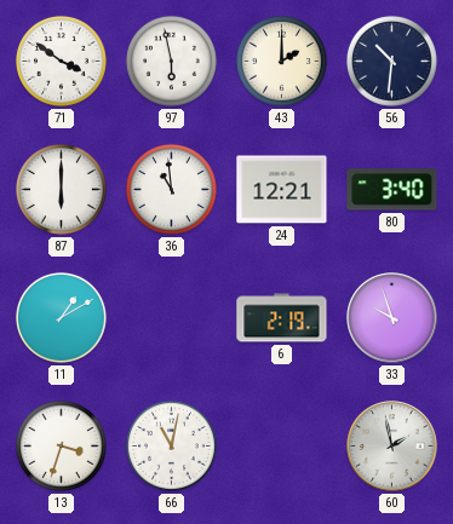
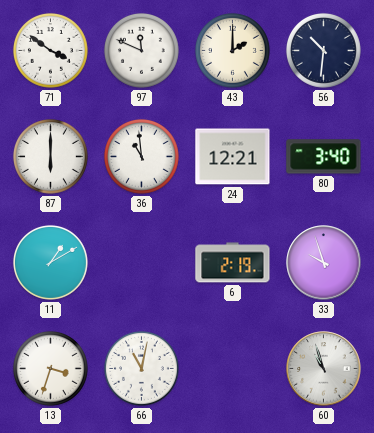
97: 5:58 -> 11:49 (141, 50)
60: 1:58 -> 10:57 (324, 369)
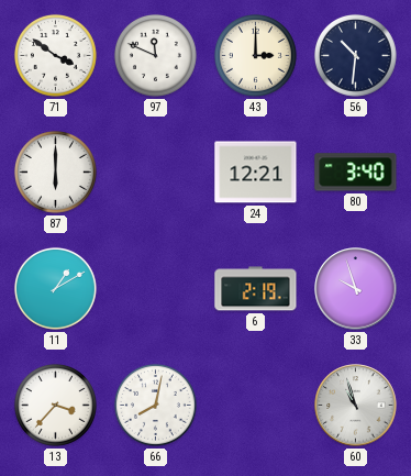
43: 2:00 -> 3:00 (255, 55)
36: 10:59 -> none (141, 156)
13: 3:33 -> 3:37 (55, 405)
66: 11:02 -> 8:02 (155, 405)
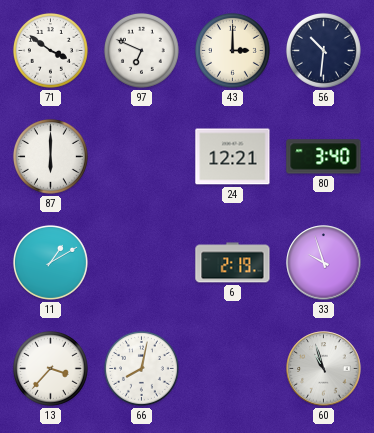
97: 11:49 -> 6:49 (141, 50)
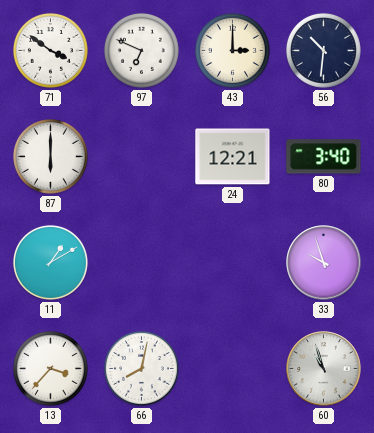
6: 2:19 -> none (233, 263)
